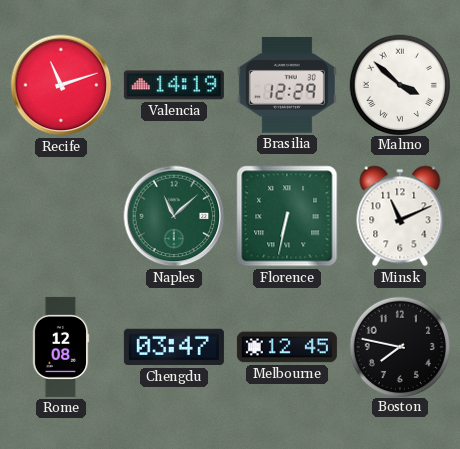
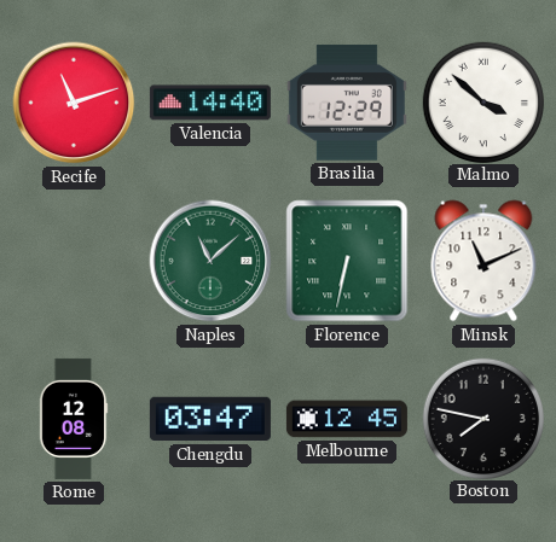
Valencia: 14:19 -> 14:40 (210, 103)
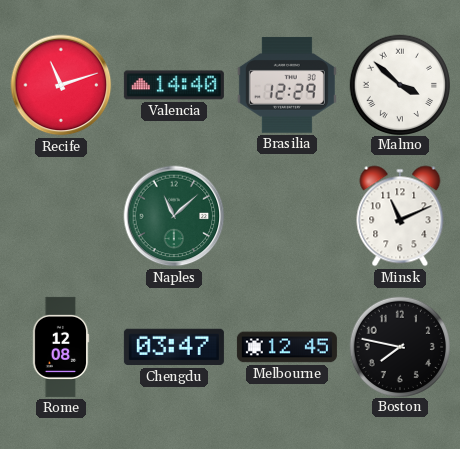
Florence: 6:32 -> none (347, 261)
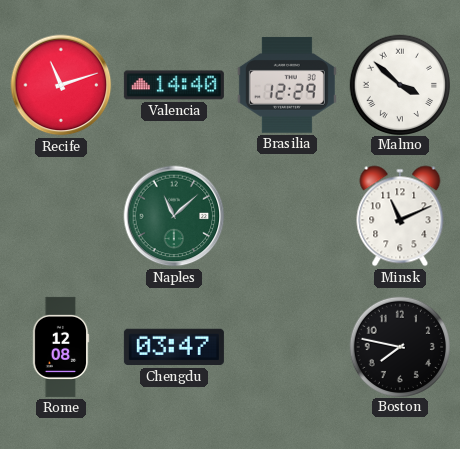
Melbourne: 12:45 -> none (287, 347)
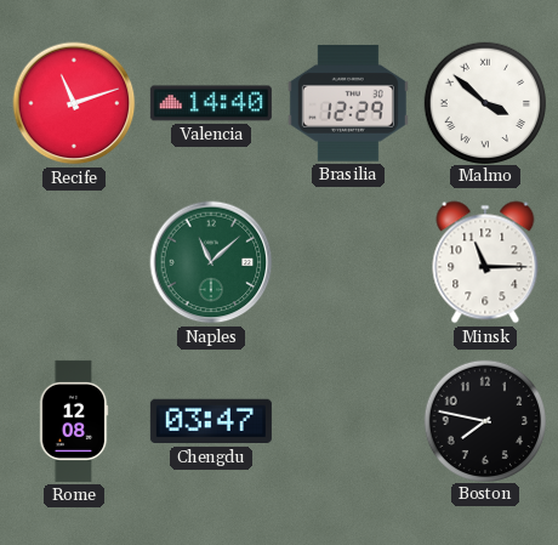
Minsk: 11:11 -> 11:15 (485, 262)
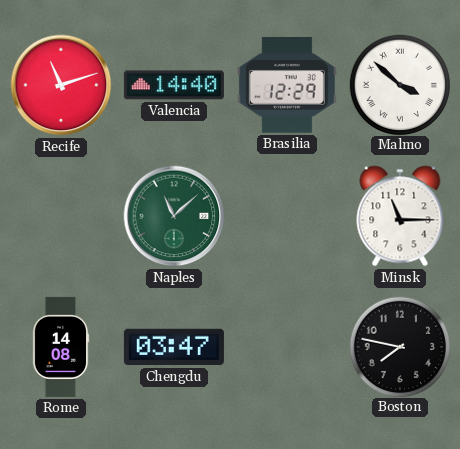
Rome: 12:08 -> 14:08 (61, 347)
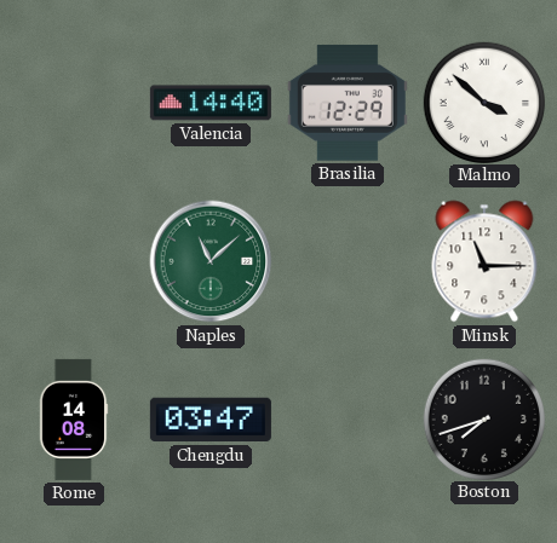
Recife: 11:12 -> none (61, 85)
Boston: 7:47 -> 7:42 (483, 418)
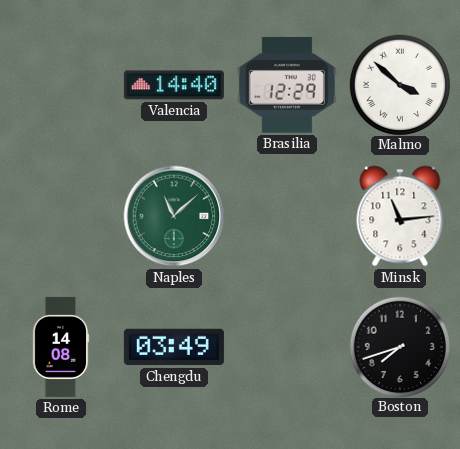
Minsk: 11:15 -> 11:14 (400, 216)
Chengdu: 03:47 -> 03:49 (174, 347)
